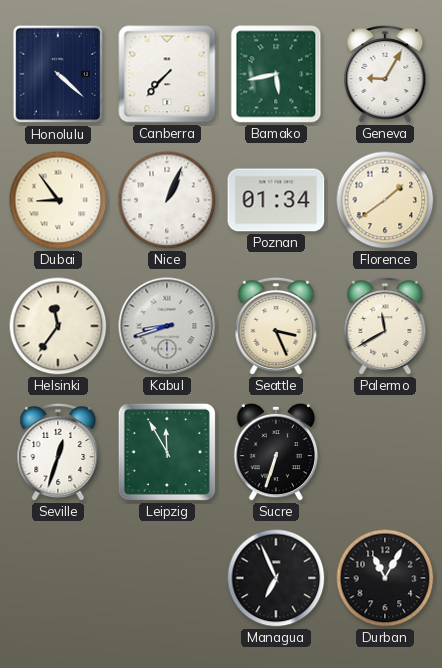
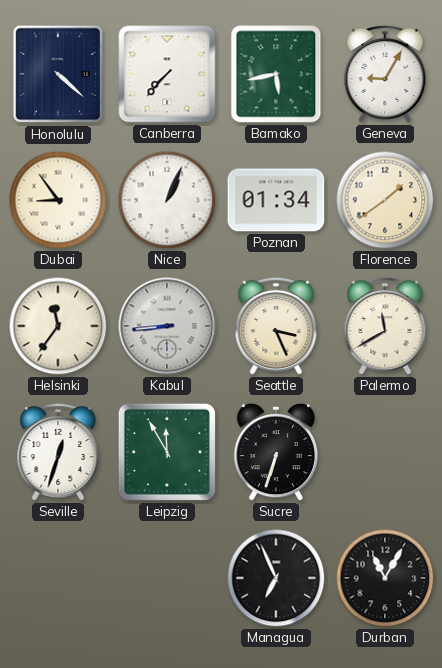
Kabul: 8:42 -> 8:44 (167, 326)
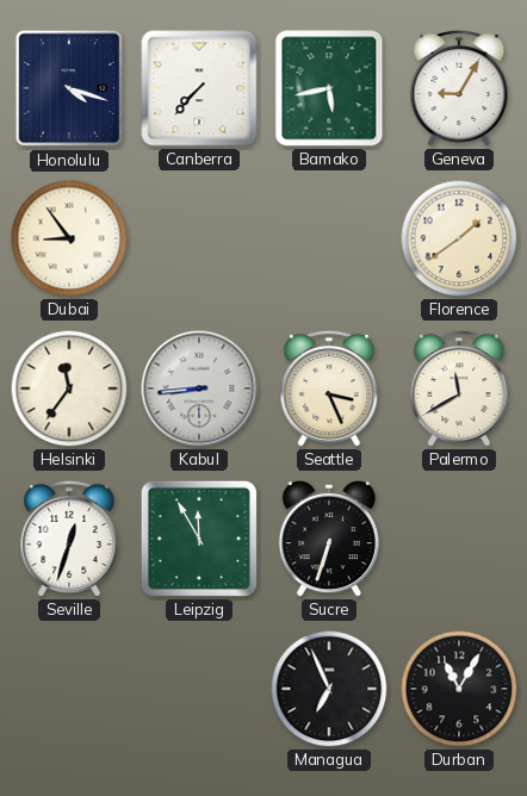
Honolulu: 4:22 -> 4:18 (69, 88)
Nice: 1:04 -> none (167, 200)
Poznan: 01:34 -> none (276, 200)
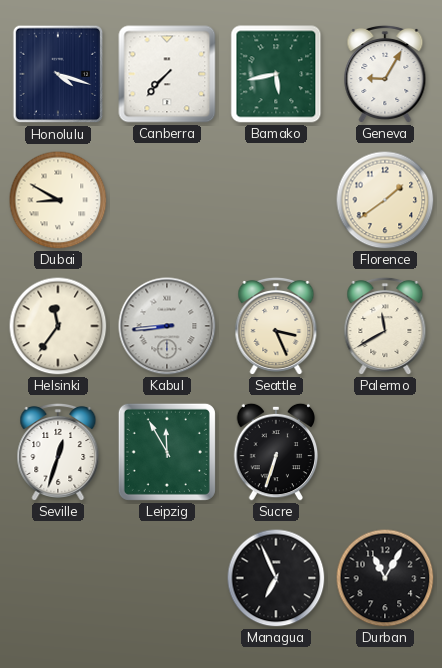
Dubai: 8:54 -> 8:50 (58, 200)
